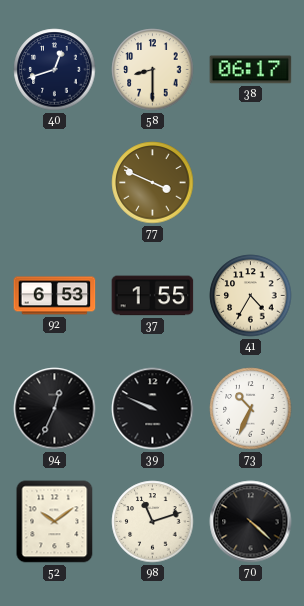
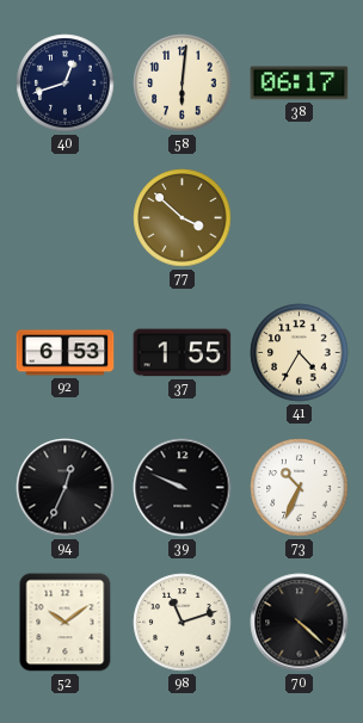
58: 8:30 -> 6:01 (183, 84)
77: 3:49 -> 3:52 (183, 218)
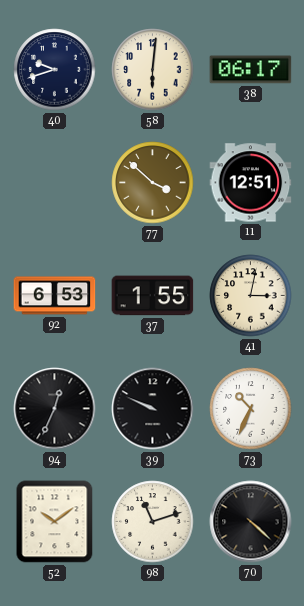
40: 12:42 -> 9:42 (55, 70)
11: none -> 12:51 (251, 183)
41: 4:35 -> 3:02 (251, 296)
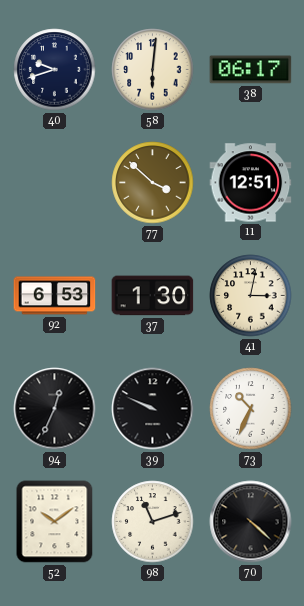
37: 1:55 -> 1:30 (153, 296)
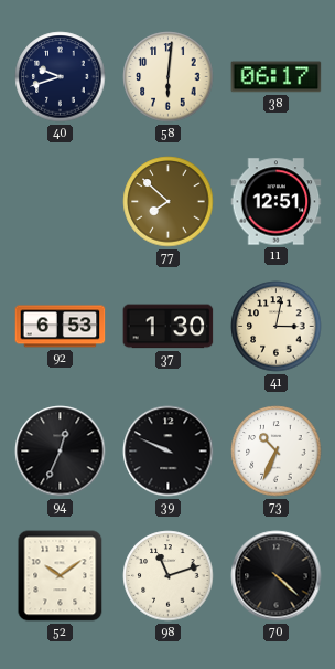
77: 3:52 -> 7:52 (169, 202)
